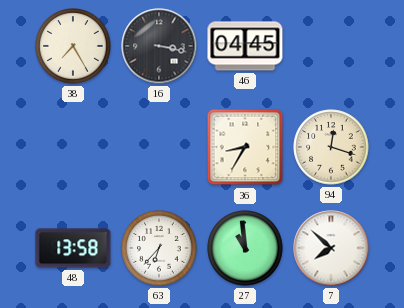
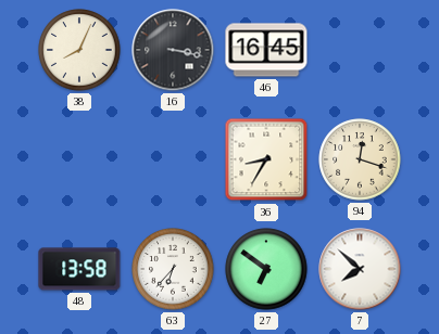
38: 7:25 -> 8:04 (79, 50)
46: 04:45 -> 16:45 (266, 50)
27: 10:59 -> 6:51 (266, 269)
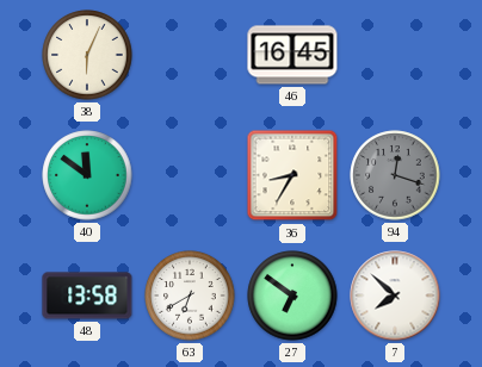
38: 8:04 -> 6:04 (87, 55)
16: 3:17 -> none (173, 50)
40: none -> 11:51 (87, 175)
94 dial: cream -> grey (395, 175)
63: 6:37 -> 6:40 (190, 296)
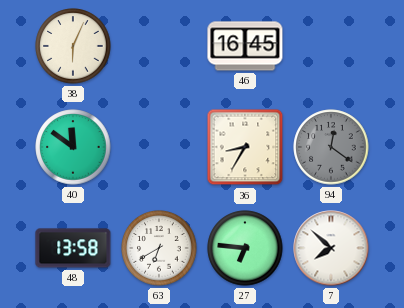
94: 12:18 -> 12:21 (331, 147)
27: 6:51 -> 6:46 (245, 248)
